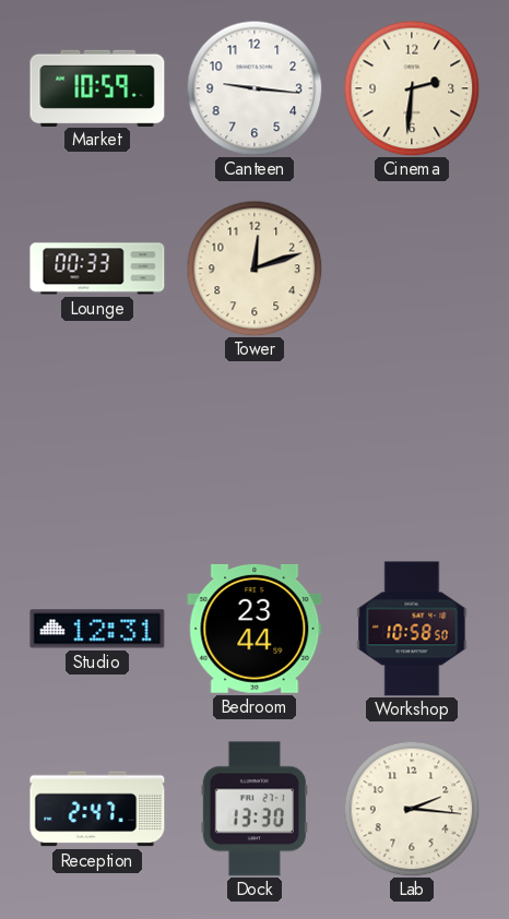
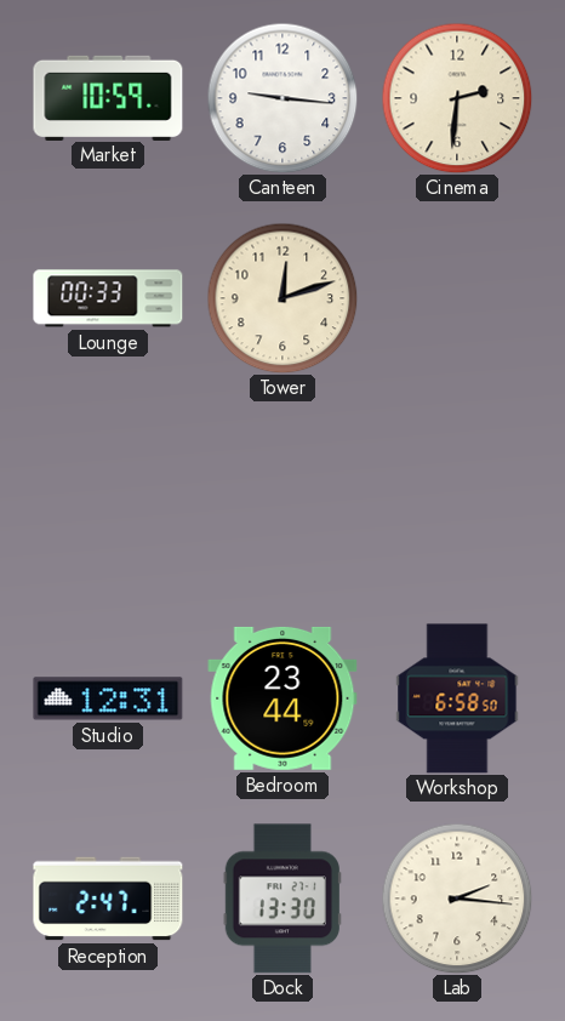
Workshop: 10:58 -> 6:58 (457, 698)
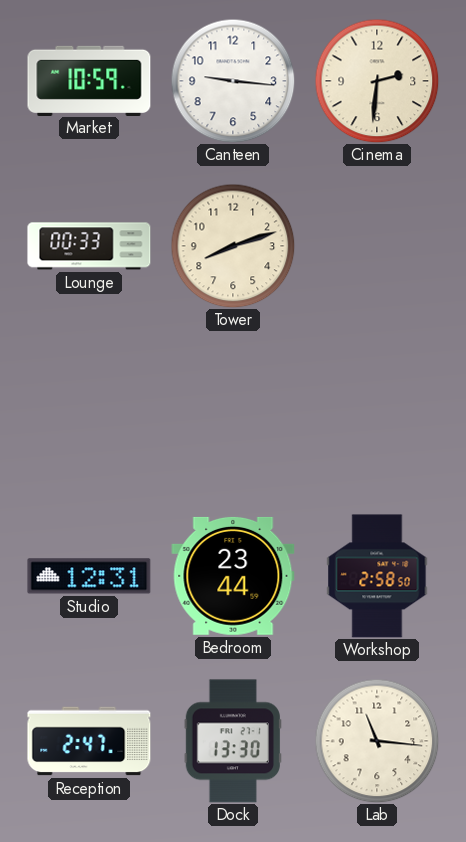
Tower: 12:12 -> 8:12 (233, 246)
Workshop: 6:58 -> 2:58 (377, 576)
Lab: 2:16 -> 11:16 (377, 741)
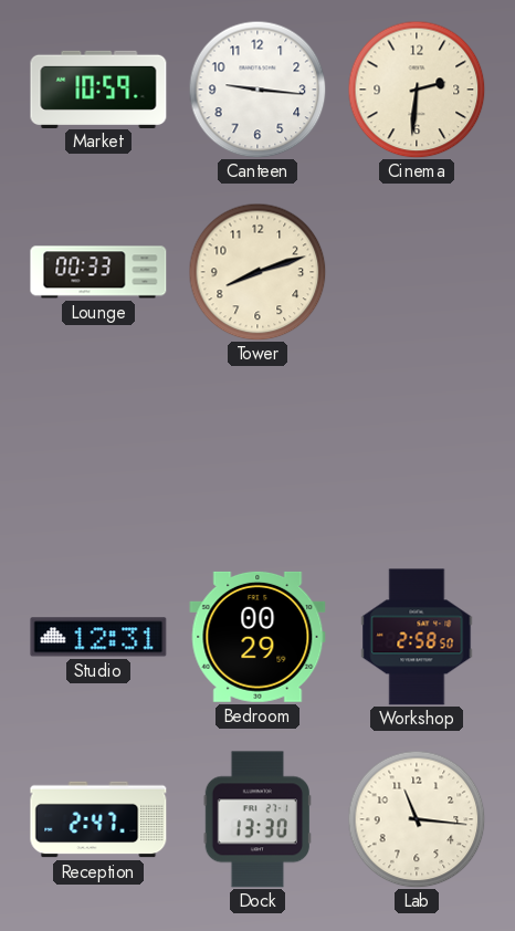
Bedroom: 23:44 -> 00:29 (257, 637)
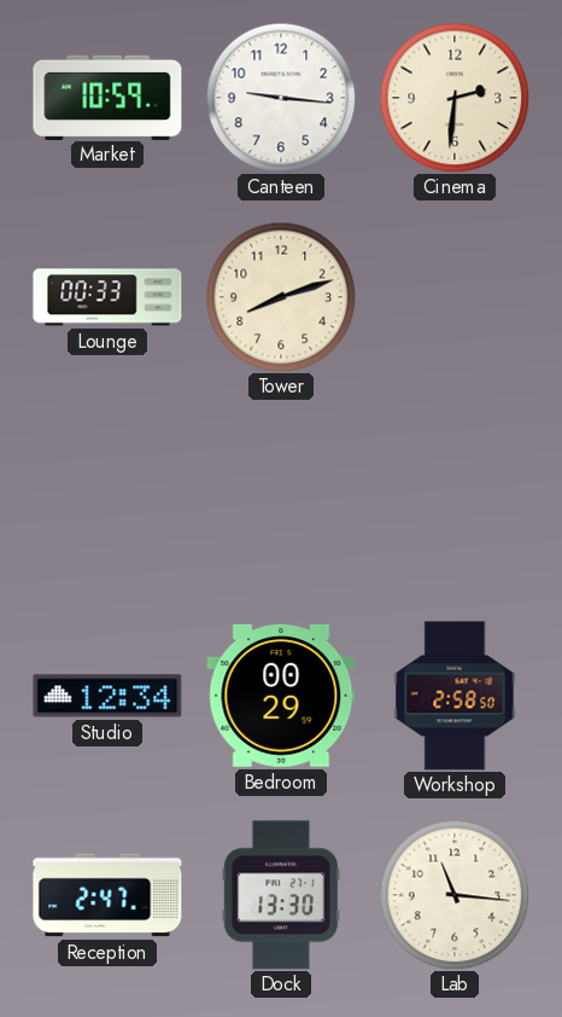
Studio: 12:31 -> 12:34 (107, 696)
